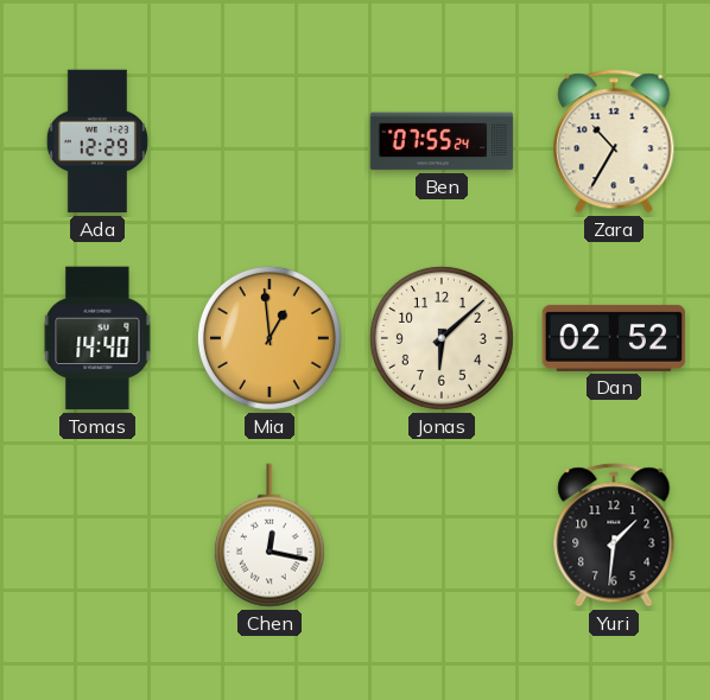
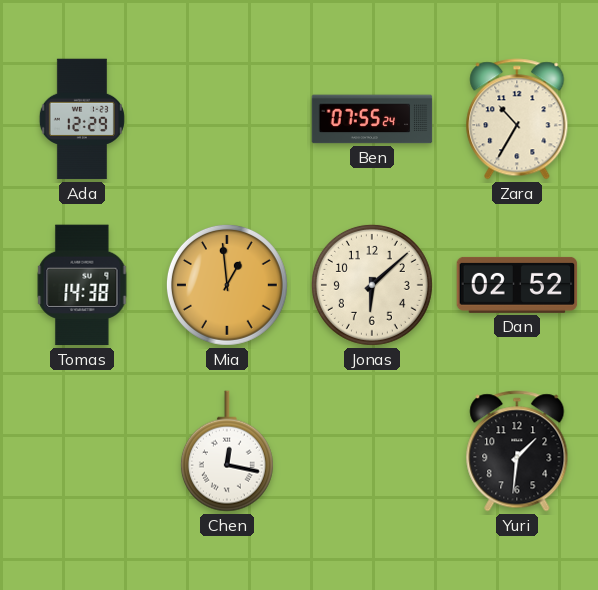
Tomas: 14:40 -> 14:38 (82, 285)
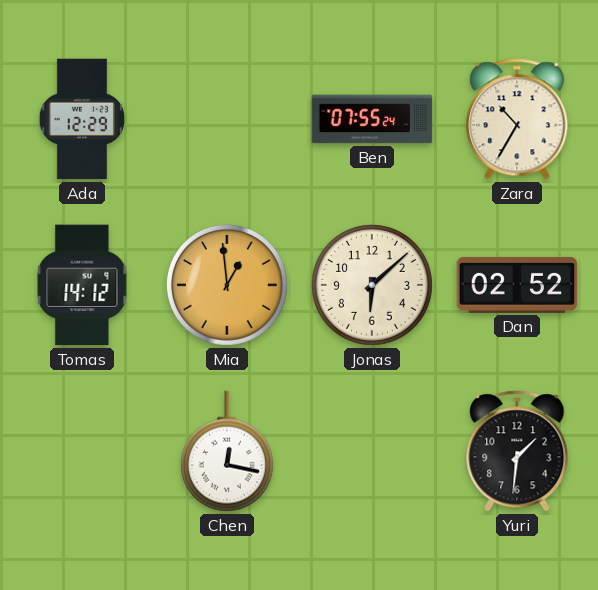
Tomas: 14:38 -> 14:12 (82, 285)
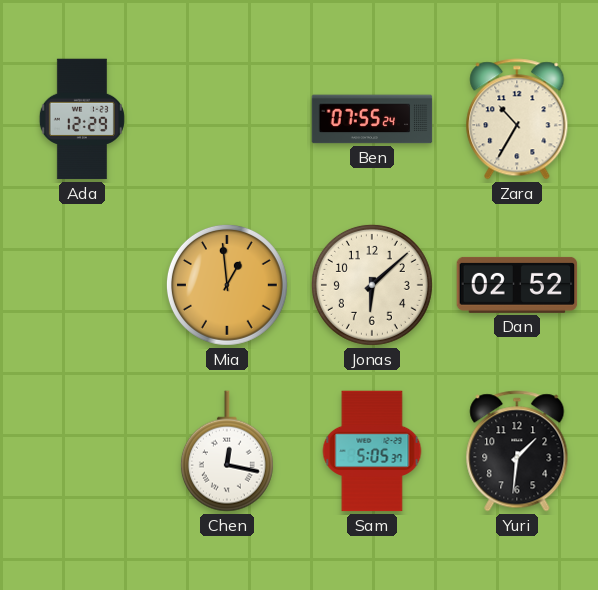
Tomas: 14:12 -> none (82, 285)
Sam: none -> 5:05 (372, 451)
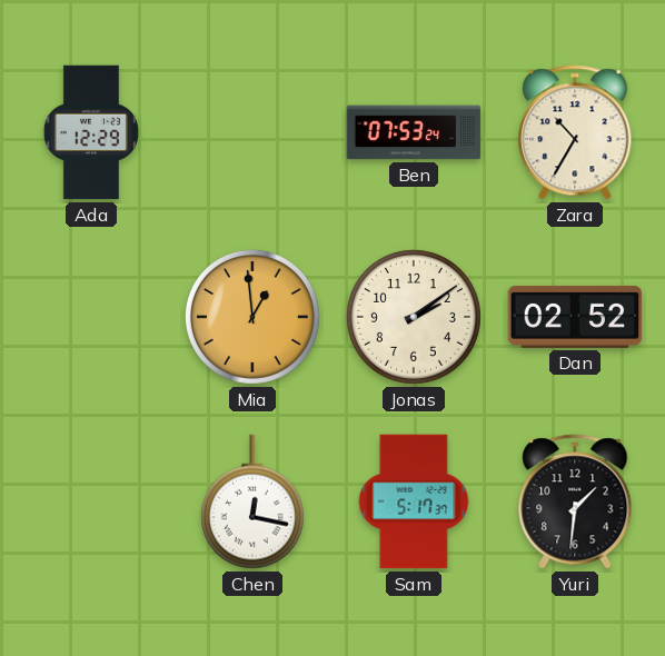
Ben: 07:55 -> 07:53 (414, 132)
Jonas: 6:08 -> 2:09 (414, 317)
Sam: 5:05 -> 5:17 (414, 501)
